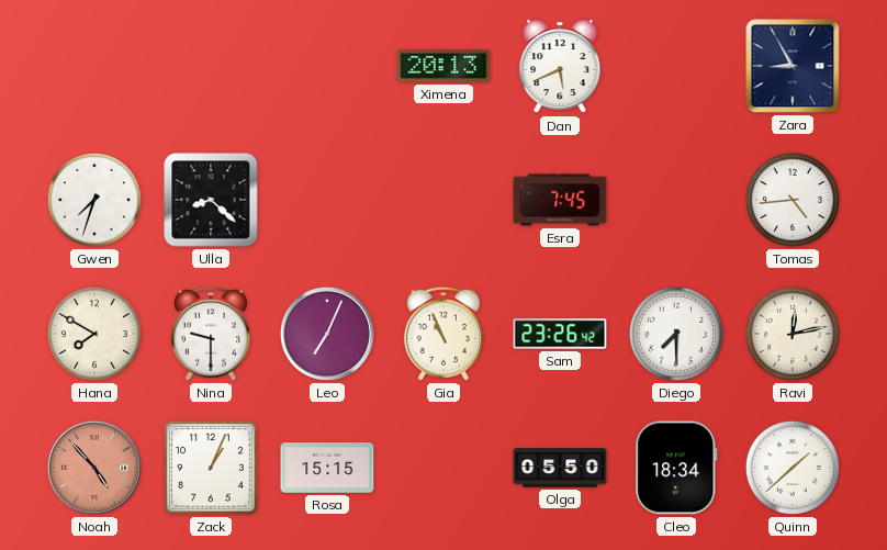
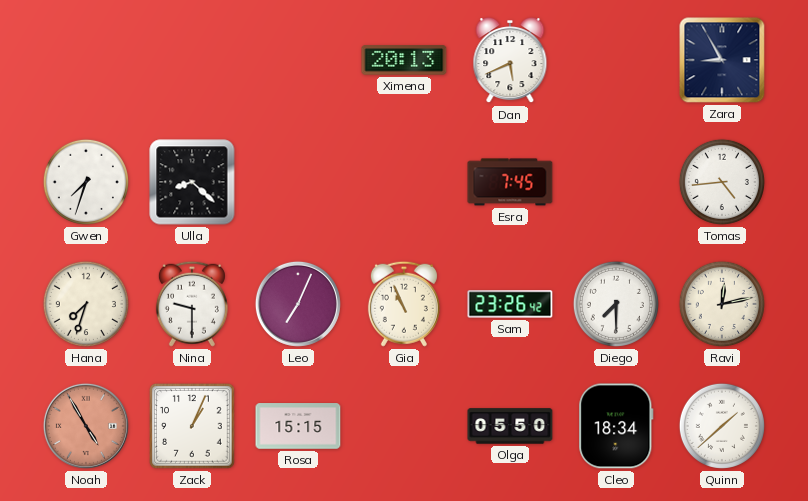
Hana: 7:50 -> 7:33 (86, 304)
Noah: 4:53 -> 4:55 (86, 426)
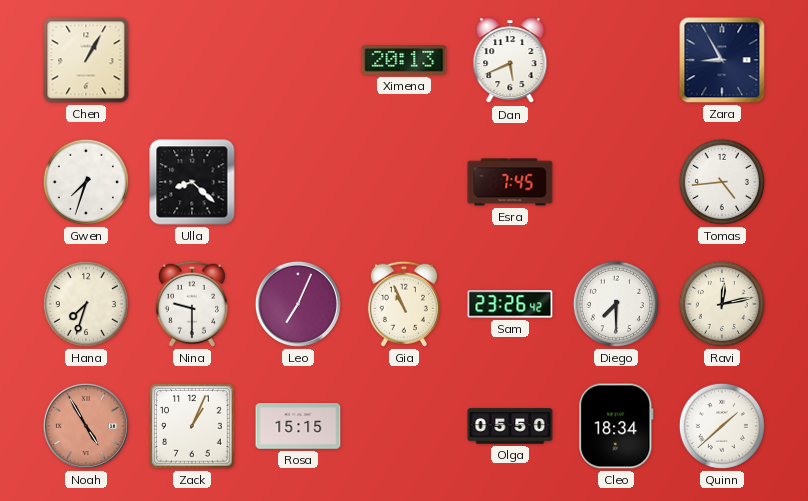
Chen: none -> 1:05 (86, 60)
